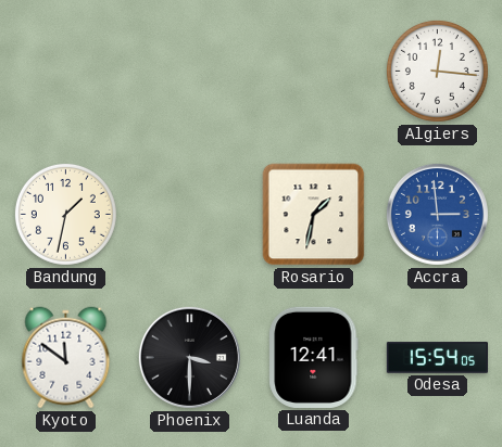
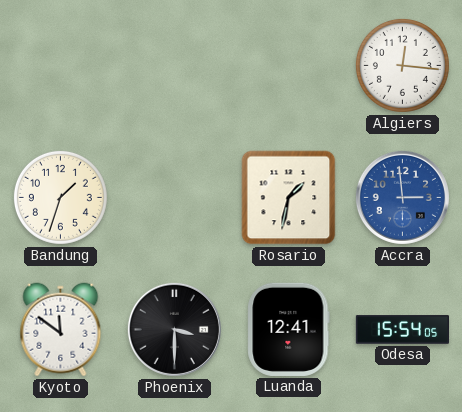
Bandung: 1:32 -> 1:33 (60, 197)
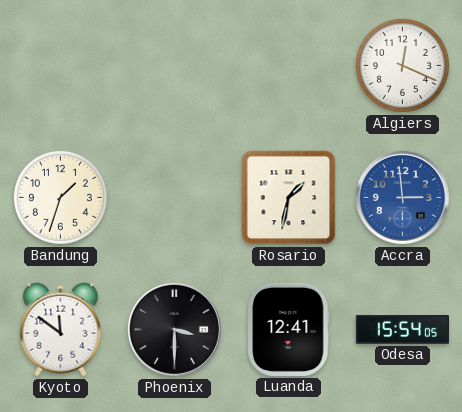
Algiers: 12:16 -> 12:19 (402, 65)
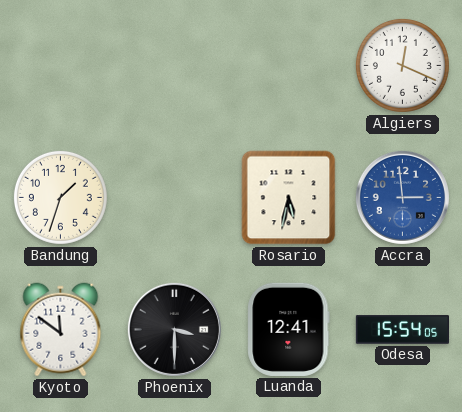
Rosario: 1:32 -> 5:32 (289, 198)
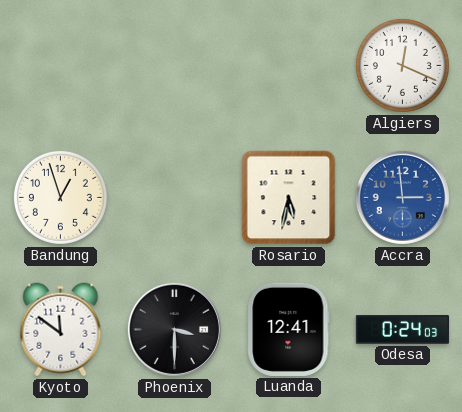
Bandung: 1:33 -> 12:57 (60, 197)
Odesa: 15:54 -> 0:24 (402, 330)
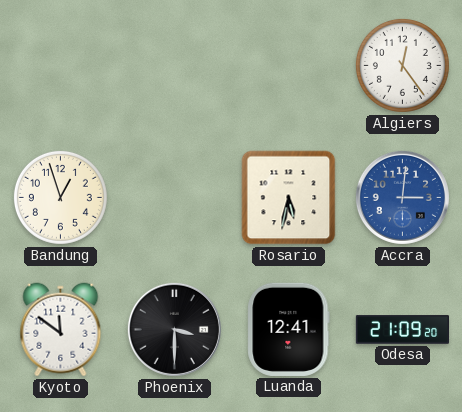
Algiers: 12:19 -> 12:24 (402, 65)
Accra: 2:59 -> 3:01 (402, 197)
Odesa: 0:24 -> 21:09 (402, 330)
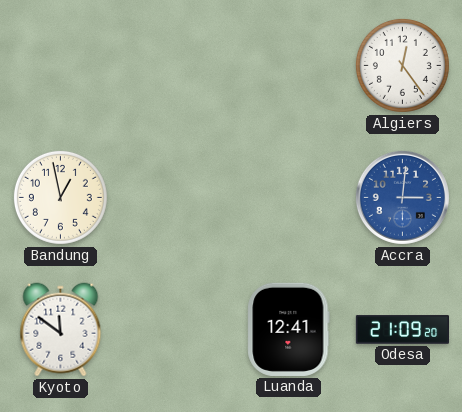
Bandung: 12:57 -> 12:58 (60, 197)
Rosario: 5:32 -> none (289, 198)
Phoenix: 3:30 -> none (174, 329)
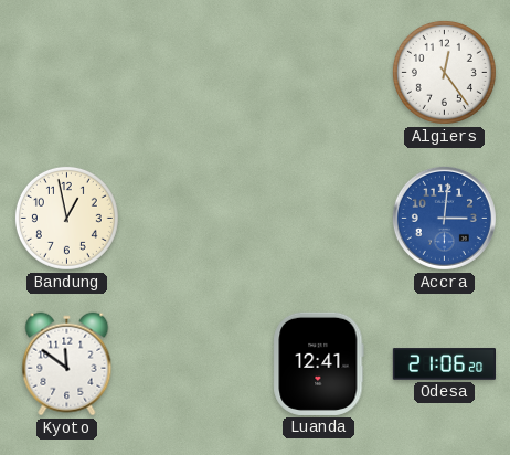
Odesa: 21:09 -> 21:06 (444, 364)
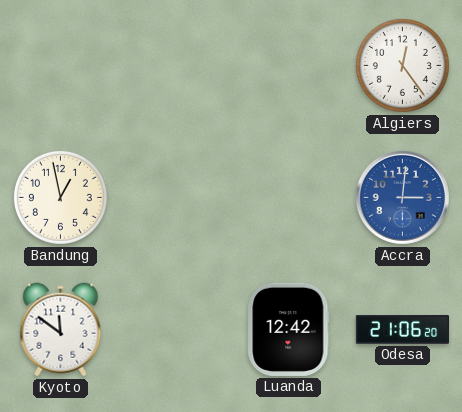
Luanda: 12:41 -> 12:42 (289, 329)
